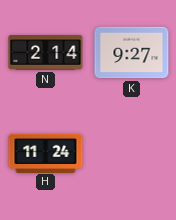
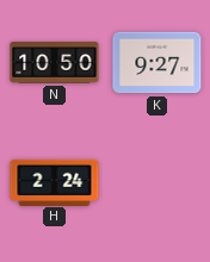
N: 2:14 -> 10:50 (55, 63)
H: 11:24 -> 2:24 (55, 182)
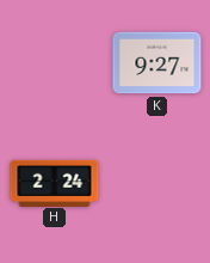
N: 10:50 -> none (55, 63)
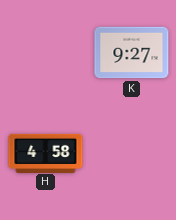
H: 2:24 -> 4:58 (46, 153)
